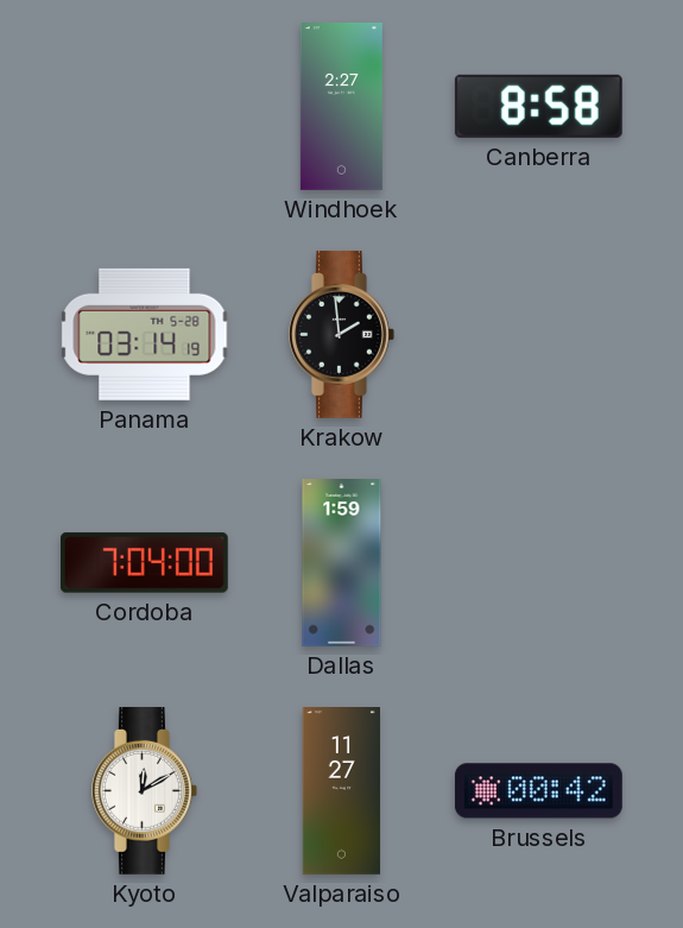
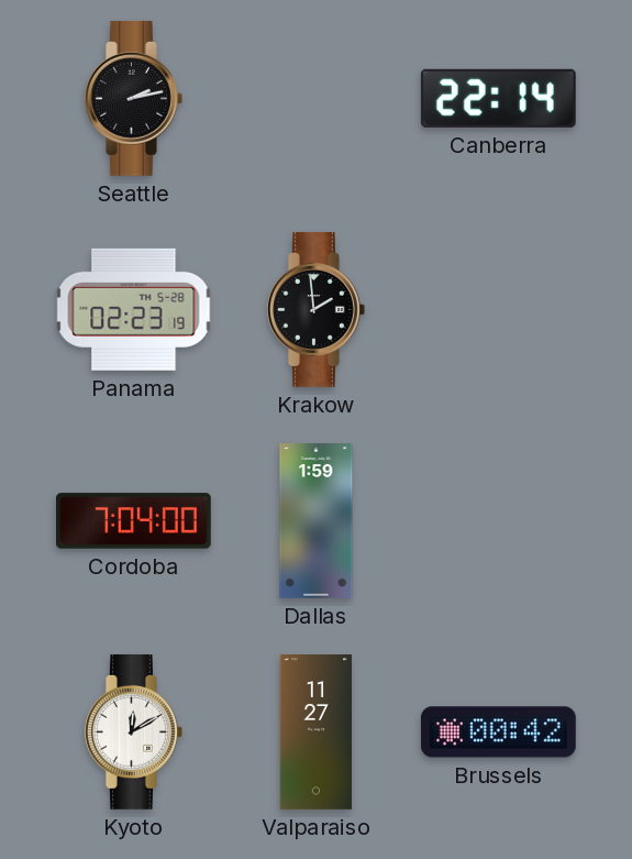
Seattle: none -> 2:13 (134, 98)
Windhoek: 2:27 -> none (341, 107)
Canberra: 8:58 -> 22:14 (498, 98)
Panama: 03:14 -> 02:23 (134, 309)
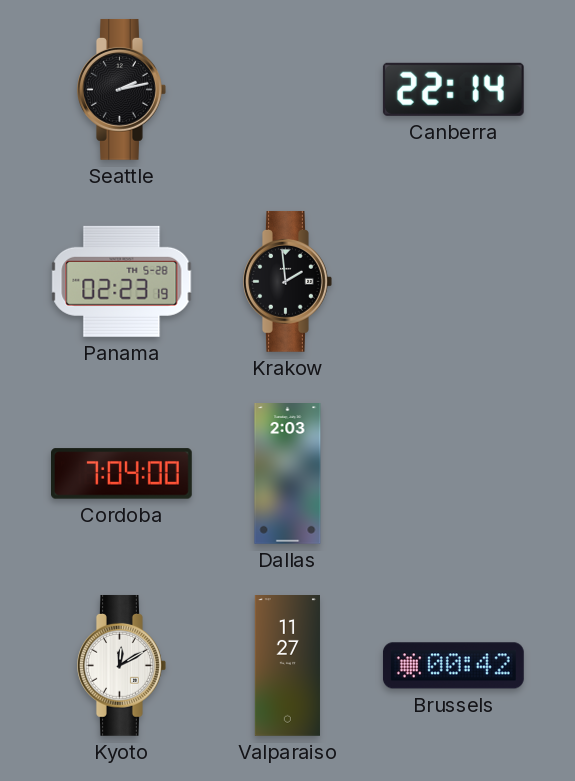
Dallas: 1:59 -> 2:03 (288, 474)
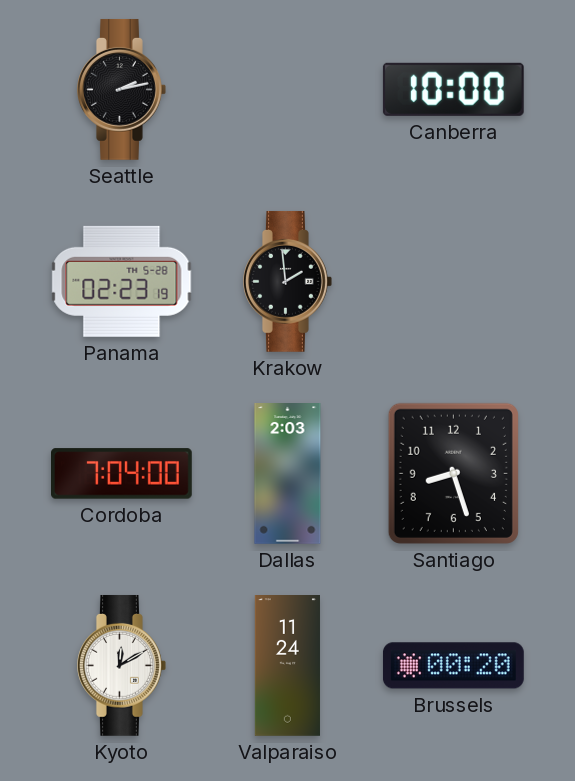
Canberra: 22:14 -> 10:00 (453, 89)
Santiago: none -> 8:27 (453, 473)
Valparaiso: 11:27 -> 11:24 (287, 666)
Brussels: 00:42 -> 00:20 (453, 666)
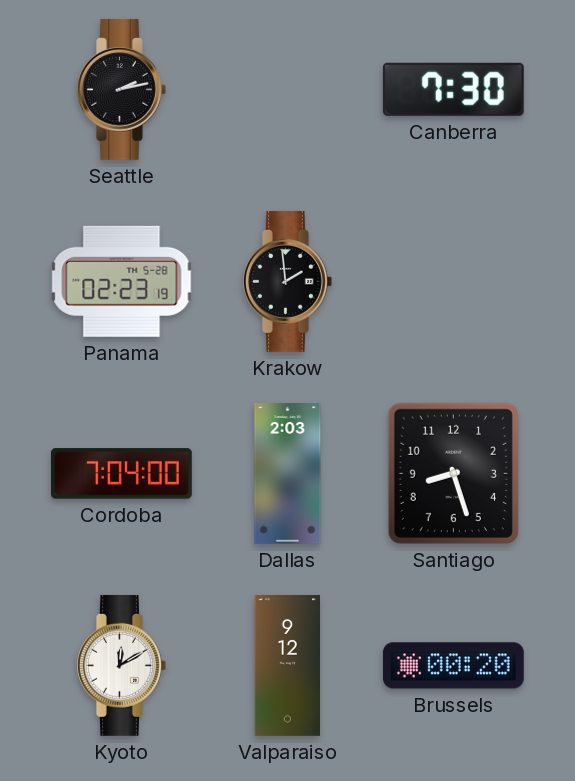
Canberra: 10:00 -> 7:30 (453, 89)
Valparaiso: 11:24 -> 9:12 (287, 666)
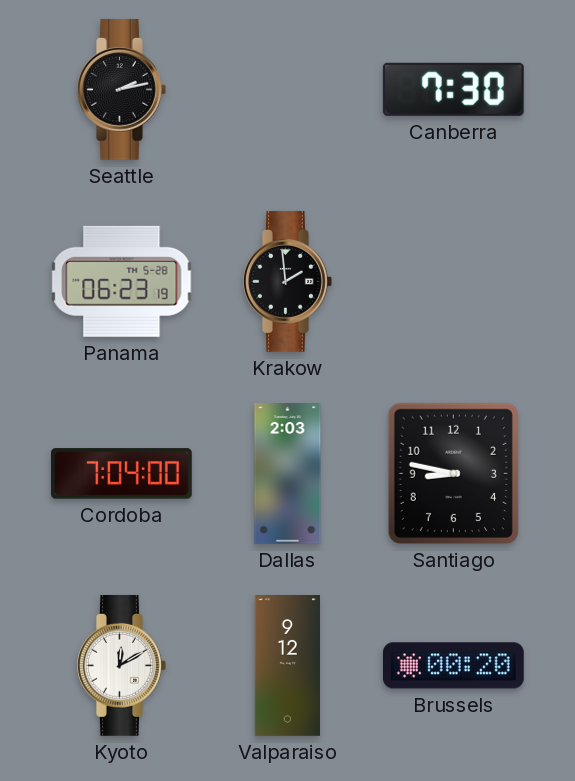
Panama: 02:23 -> 06:23 (122, 281)
Santiago: 8:27 -> 8:47 (453, 473)
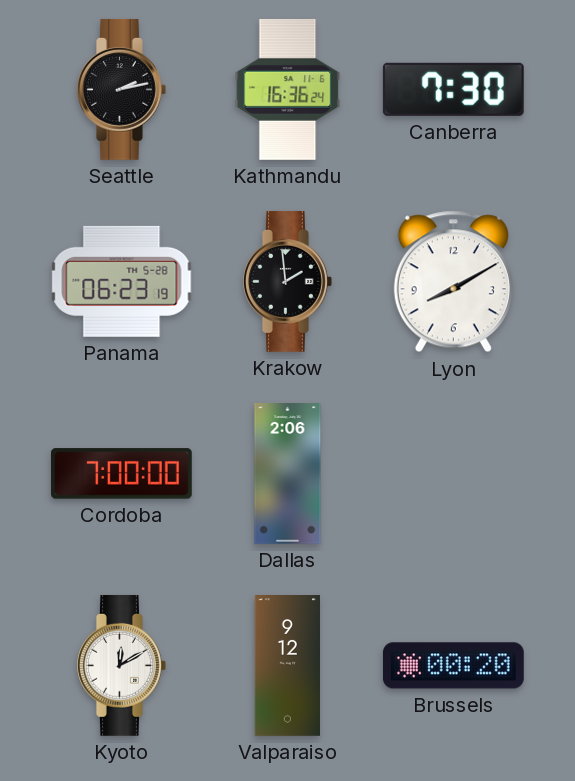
Kathmandu: none -> 16:36 (288, 89)
Lyon: none -> 8:10 (453, 282)
Cordoba: 7:04 -> 7:00 (122, 474)
Dallas: 2:03 -> 2:06 (288, 474)
Santiago: 8:47 -> none (453, 473)
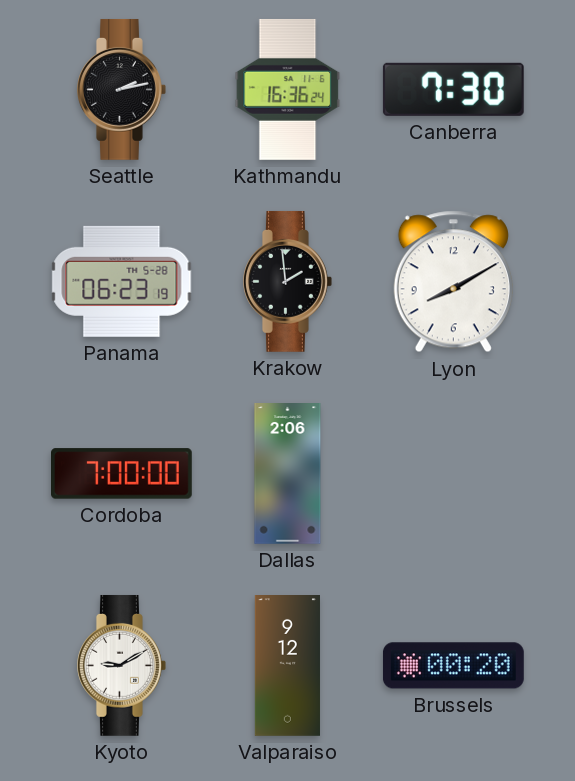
Kyoto: 12:10 -> 9:10 (122, 665)
